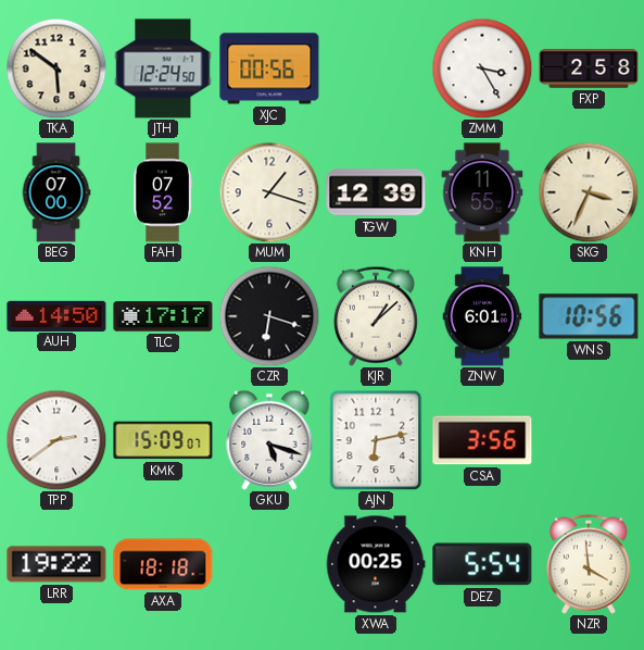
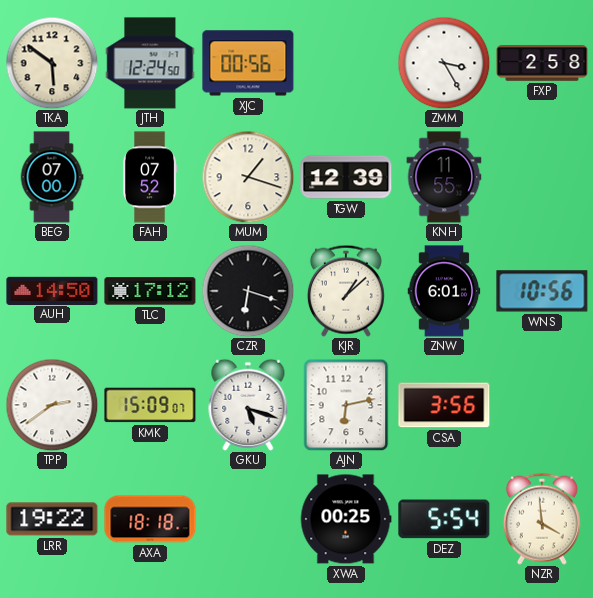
SKG: 3:34 -> none (589, 192)
TLC: 17:17 -> 17:12 (150, 291)
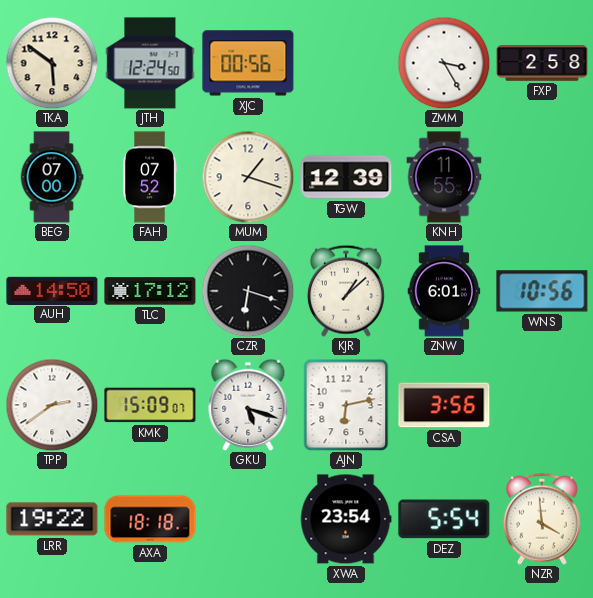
XWA: 00:25 -> 23:54 (346, 519)
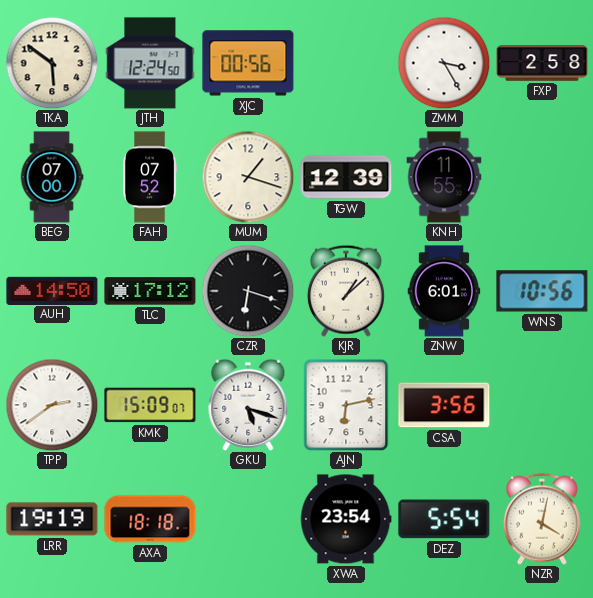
LRR: 19:22 -> 19:19 (52, 519)
NZR: 3:59 -> 4:02 (542, 519)
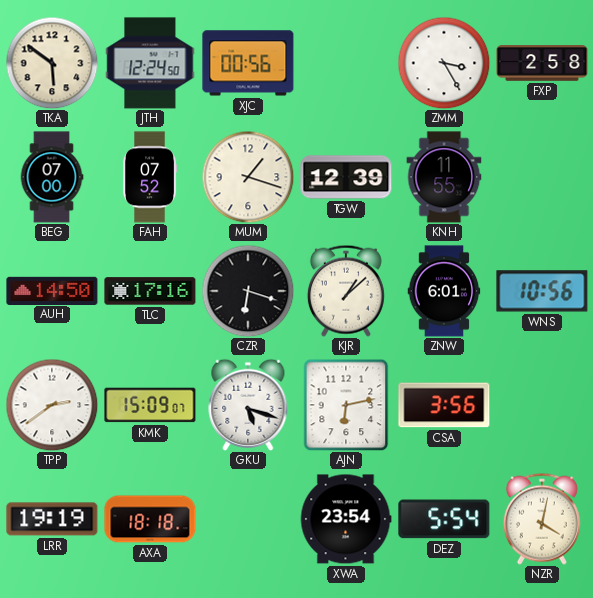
TLC: 17:12 -> 17:16 (150, 291)
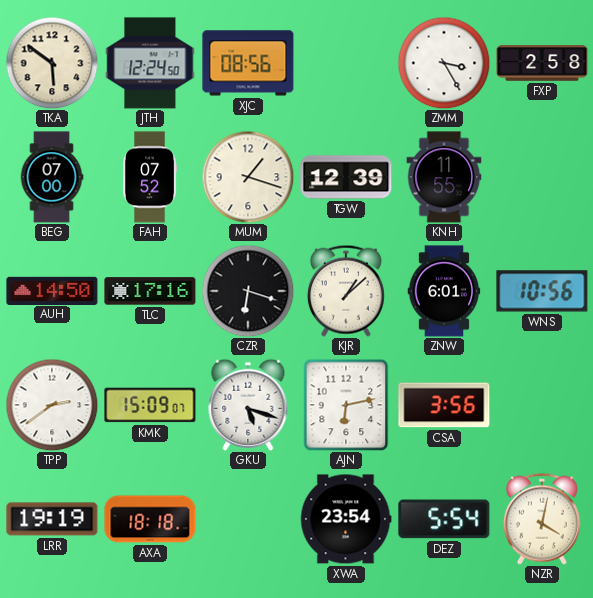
XJC: 00:56 -> 08:56 (248, 63)
